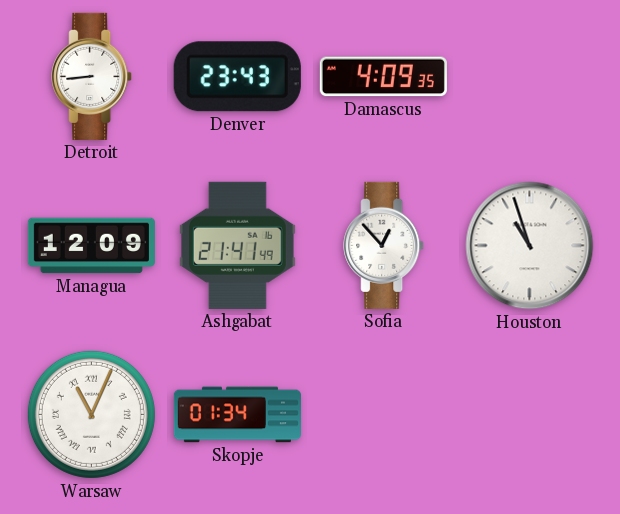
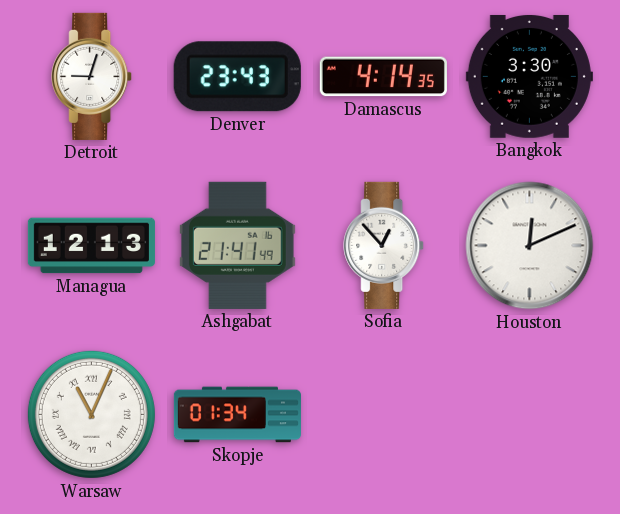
Detroit: 8:44 -> 9:03 (92, 76)
Damascus: 4:09 -> 4:14 (383, 77)
Bangkok: none -> 3:30 (529, 76)
Managua: 12:09 -> 12:13 (91, 246)
Houston: 10:57 -> 12:11 (530, 246)
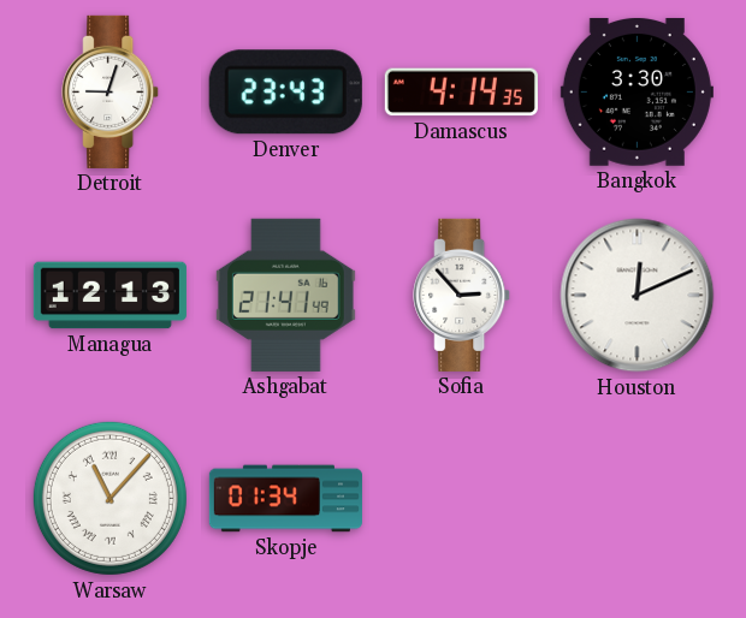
Sofia: 12:53 -> 2:53 (462, 295)
Warsaw: 11:04 -> 11:07 (109, 498)
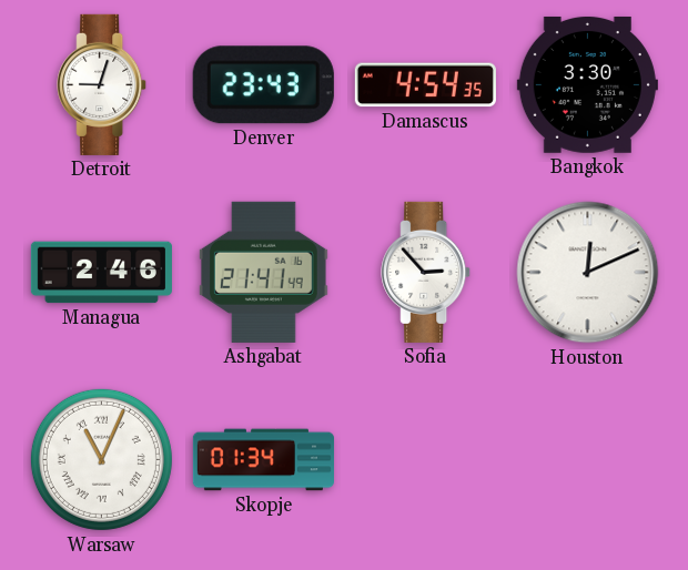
Damascus: 4:14 -> 4:54 (425, 85)
Managua: 12:13 -> 2:46 (101, 273)
Warsaw: 11:07 -> 11:04 (101, 459)
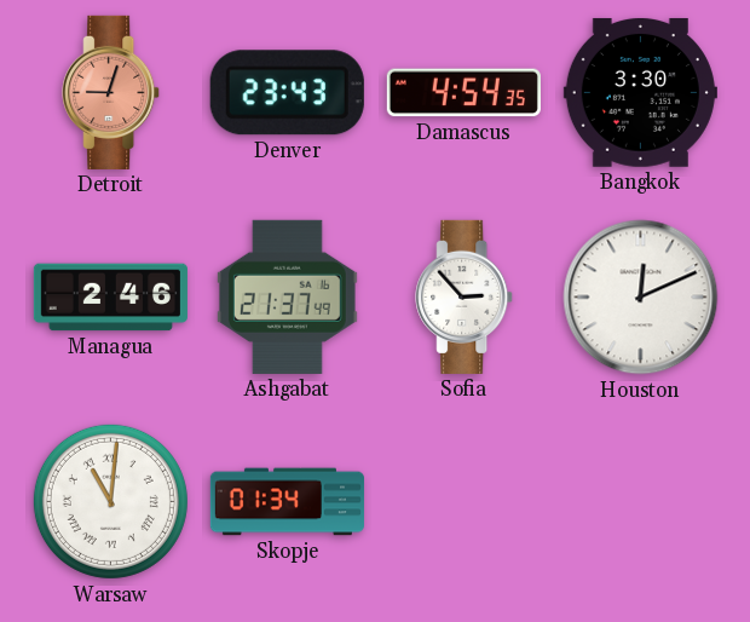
Detroit dial: white -> salmon (111, 92)
Ashgabat: 21:41 -> 21:37 (287, 296)
Warsaw: 11:04 -> 11:01 (110, 501)
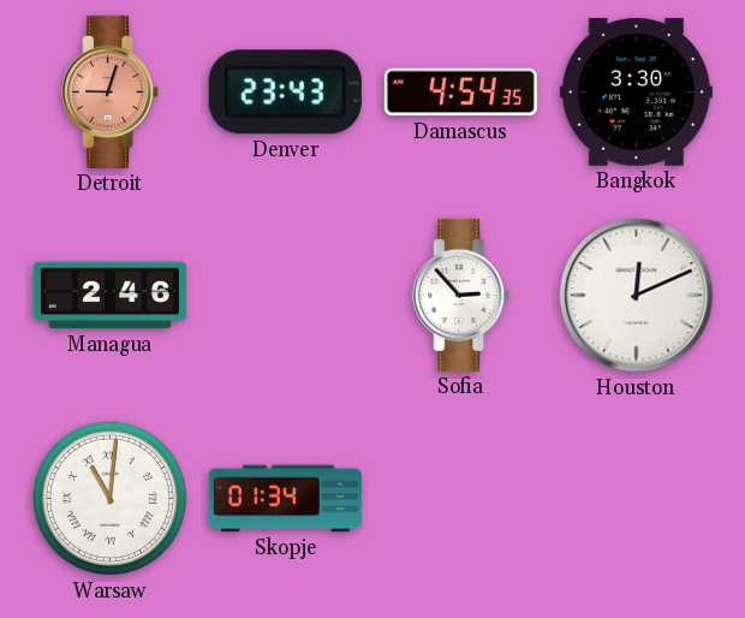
Ashgabat: 21:37 -> none (287, 296)
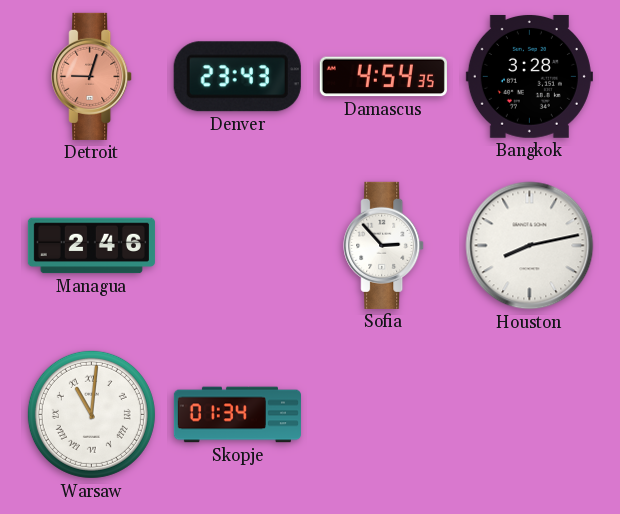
Bangkok: 3:30 -> 3:28 (529, 76)
Houston: 12:11 -> 8:13 (530, 246)
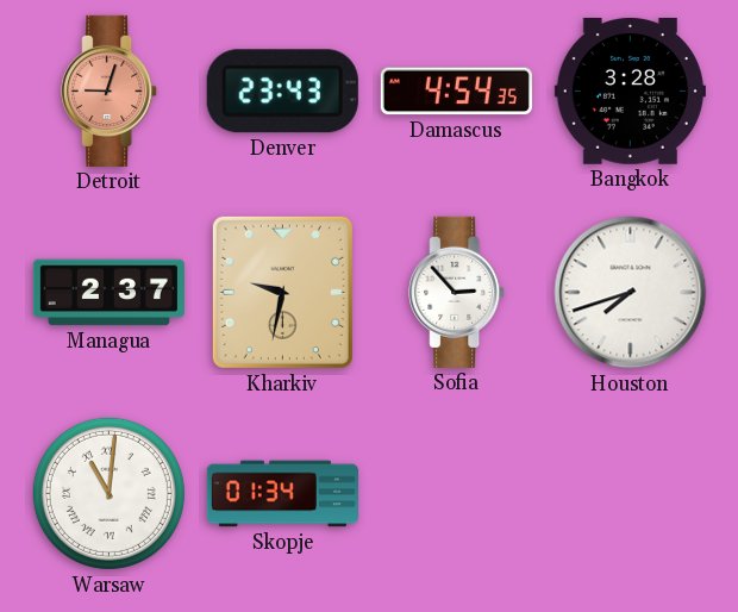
Managua: 2:46 -> 2:37 (108, 293)
Kharkiv: none -> 9:32 (282, 292)
Houston: 8:13 -> 7:42 (631, 293)
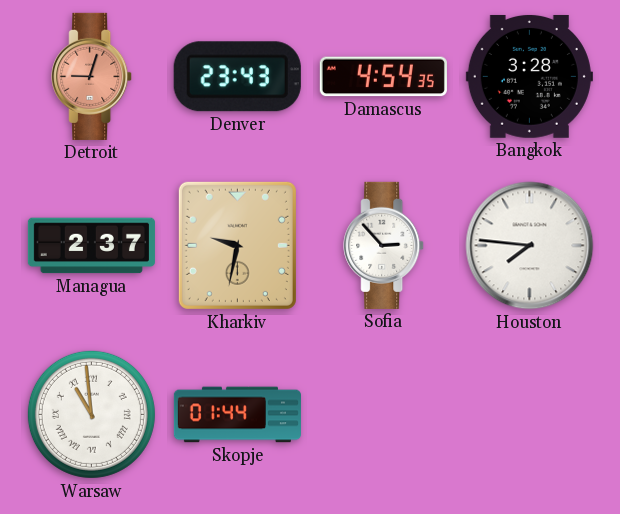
Houston: 7:42 -> 7:46 (530, 246)
Warsaw: 11:01 -> 10:59 (91, 414)
Skopje: 01:34 -> 01:44 (237, 415)
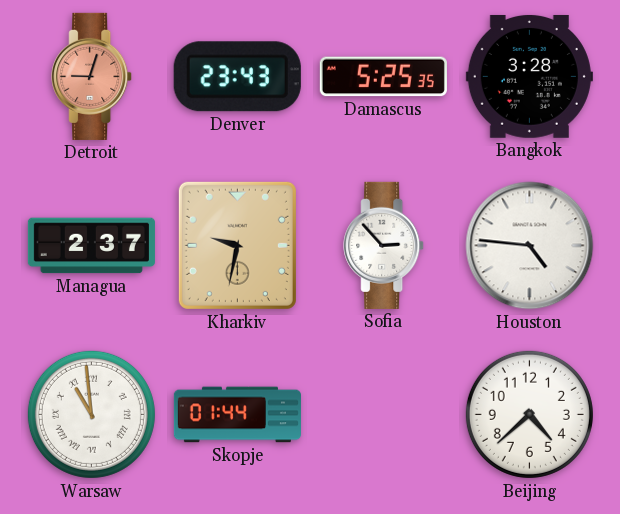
Damascus: 4:54 -> 5:25 (383, 77)
Houston: 7:46 -> 4:46 (530, 246)
Beijing: none -> 4:38 (529, 414)
